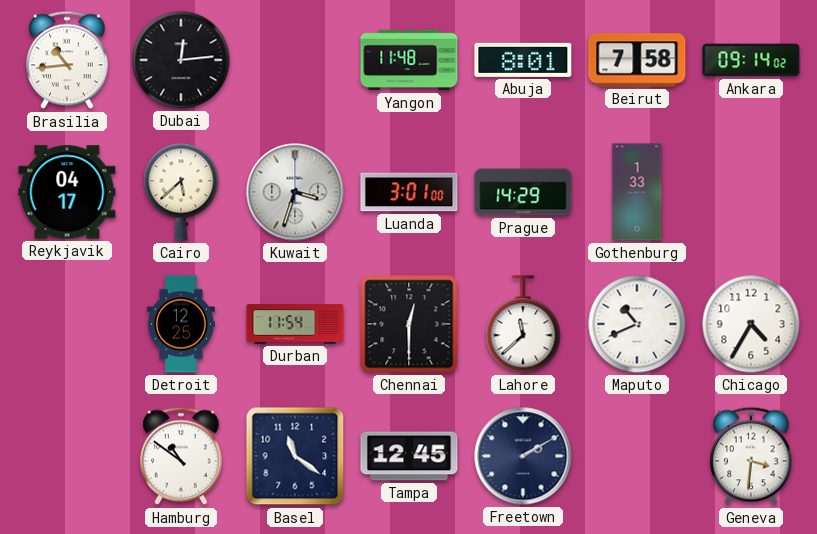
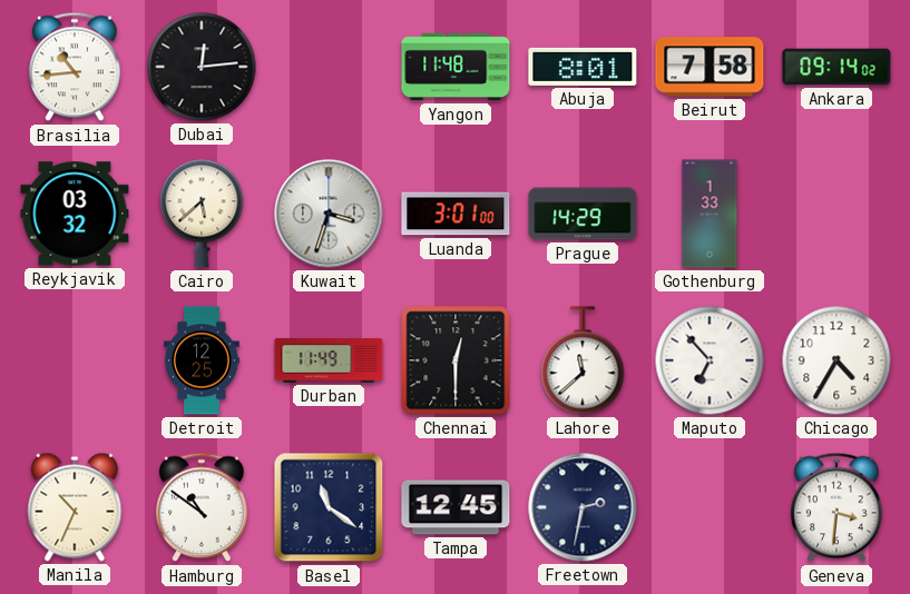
Reykjavik: 04:17 -> 03:32 (75, 214)
Durban: 11:54 -> 11:49 (329, 360)
Maputo: 10:41 -> 6:53 (710, 360)
Manila: none -> 10:34 (75, 507)
Freetown: 2:10 -> 2:32 (583, 507)
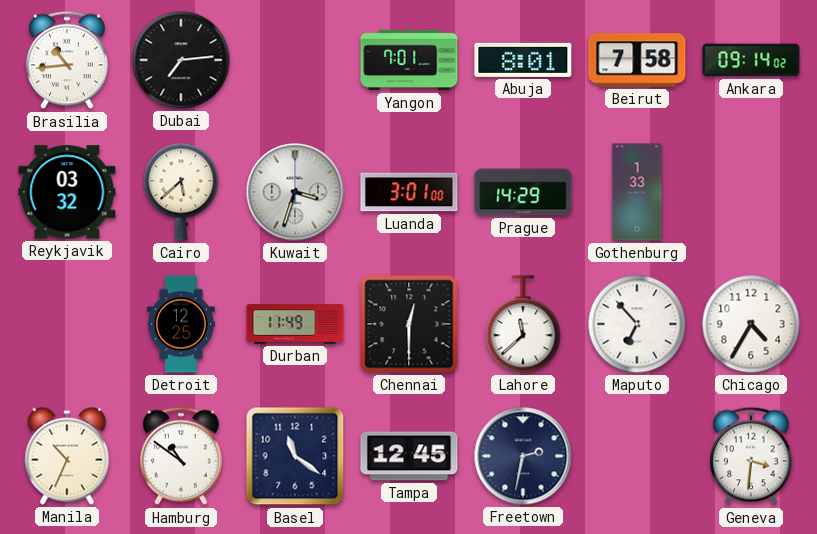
Dubai: 12:14 -> 7:14 (181, 60)
Yangon: 11:48 -> 7:01 (409, 60)
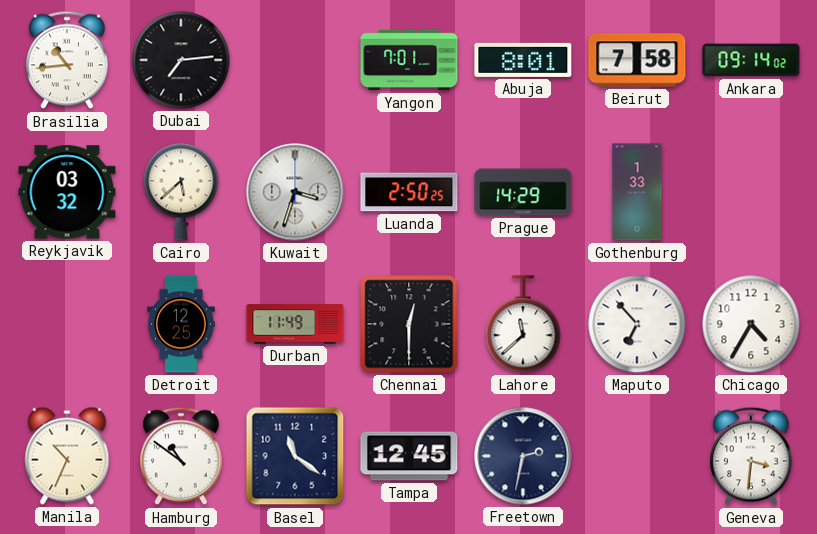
Luanda: 3:01 -> 2:50 (409, 192)
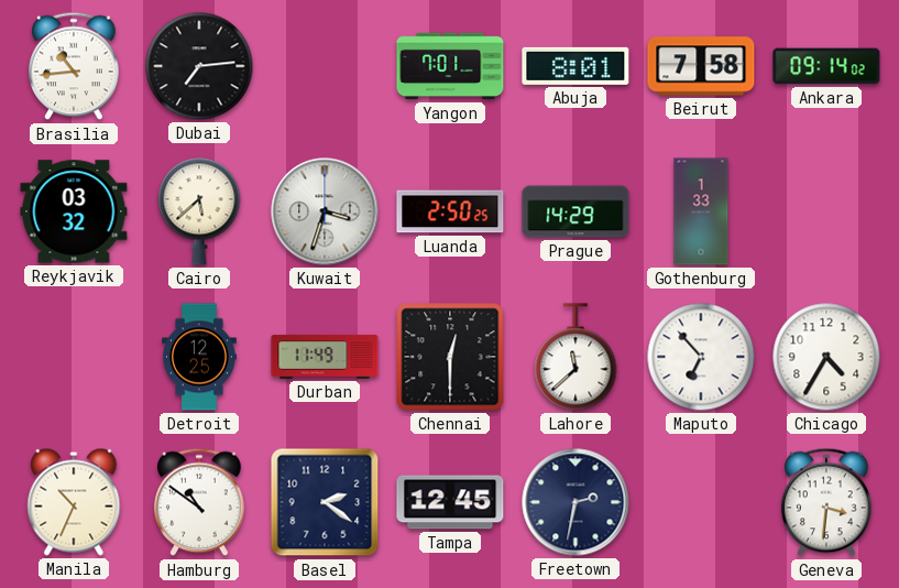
Basel: 11:21 -> 2:21 (325, 502)
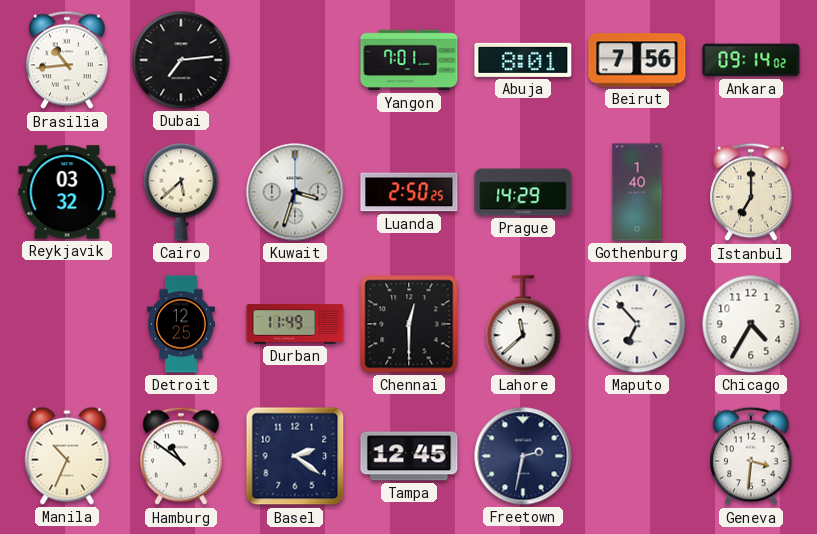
Beirut: 7:58 -> 7:56 (637, 60)
Gothenburg: 1:33 -> 1:40 (637, 192)
Istanbul: none -> 7:00 (751, 192)
